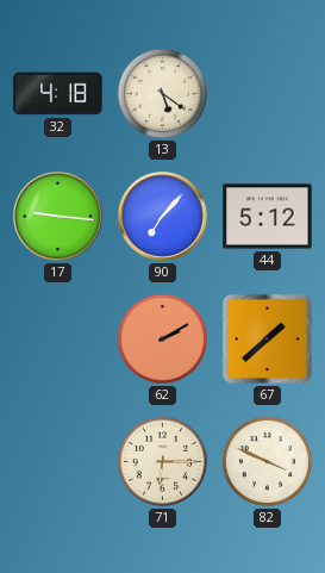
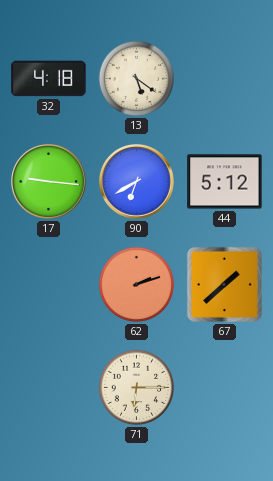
90: 7:07 -> 6:40 (136, 181)
62: 2:10 -> 2:12 (137, 285)
82: 3:49 -> none (268, 462)
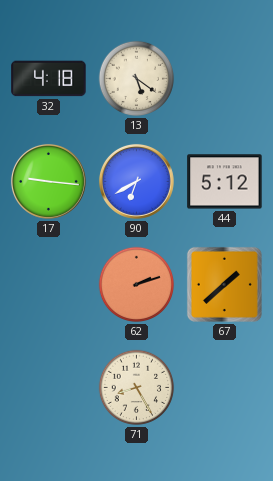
71: 6:15 -> 8:25 (137, 388)
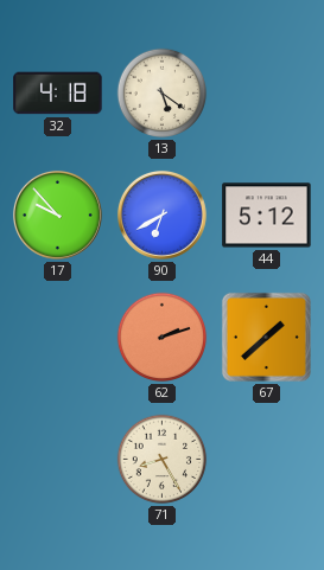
17: 9:16 -> 9:53 (57, 214)
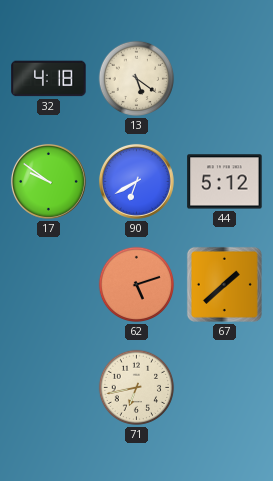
17: 9:53 -> 9:51 (48, 181)
62: 2:12 -> 5:12 (137, 285)
71: 8:25 -> 6:43 (137, 388)
